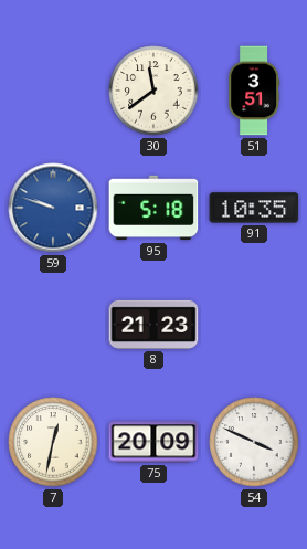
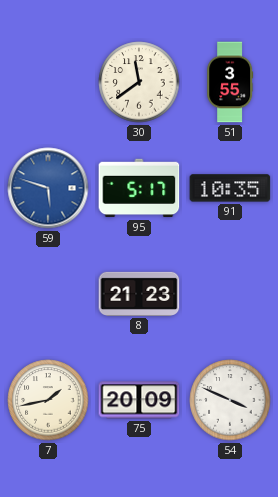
51: 3:51 -> 3:55 (230, 82)
59: 9:48 -> 5:48 (48, 188)
95: 5:18 -> 5:17 (139, 188)
7: 12:32 -> 1:43 (48, 400)
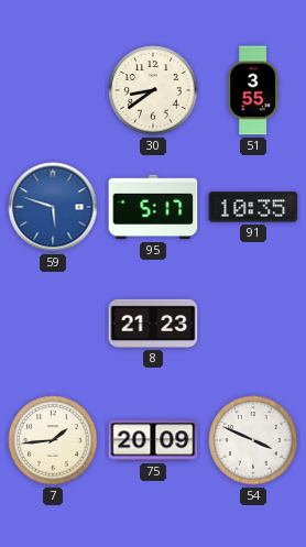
30: 11:39 -> 8:39 (153, 90)
7: 1:43 -> 1:44 (53, 440)
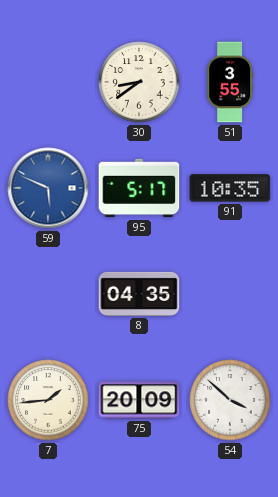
59: 5:48 -> 5:49 (48, 188)
8: 21:23 -> 04:35 (139, 294)
54: 3:49 -> 3:52 (230, 400)
